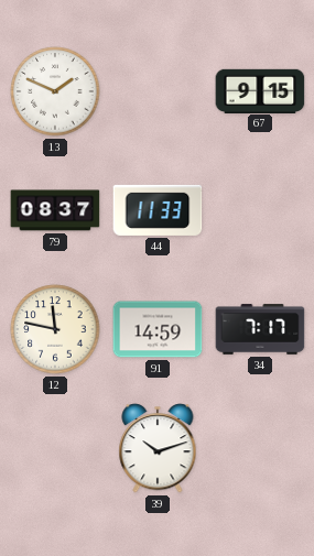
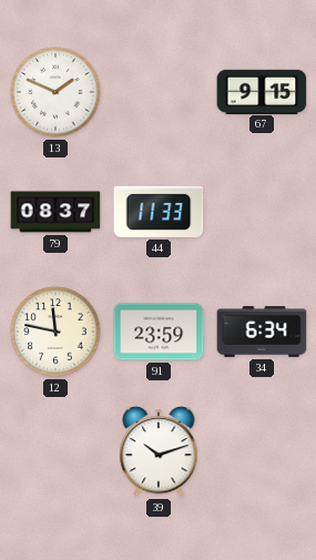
91: 14:59 -> 23:59 (159, 332)
34: 7:17 -> 6:34 (262, 332)
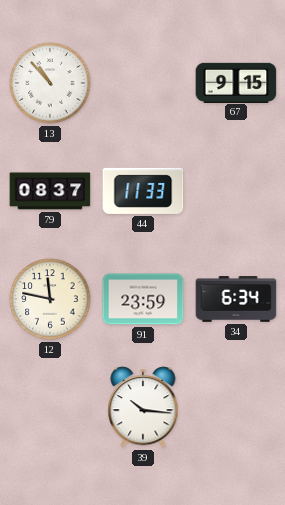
13: 1:49 -> 10:53 (50, 83)
39: 10:12 -> 10:16 (143, 407)
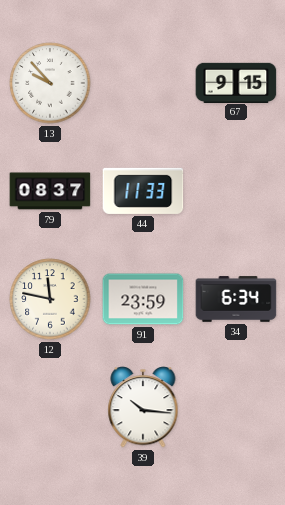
13: 10:53 -> 9:53 (50, 83)
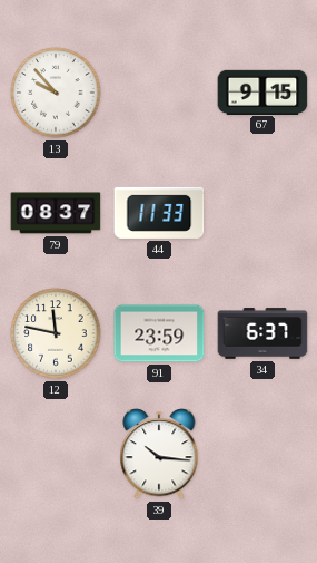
34: 6:34 -> 6:37 (262, 333)
